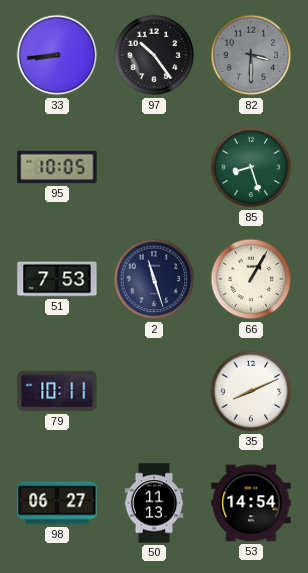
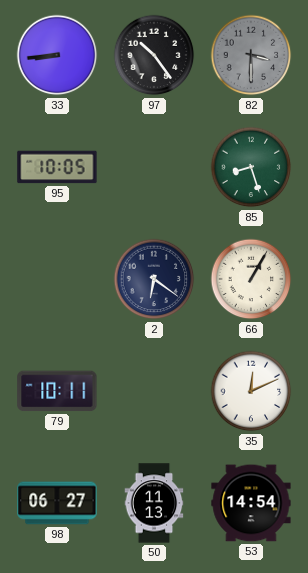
51: 7:53 -> none (57, 279)
2: 11:27 -> 6:21 (154, 279)
35: 8:11 -> 12:11 (251, 391)
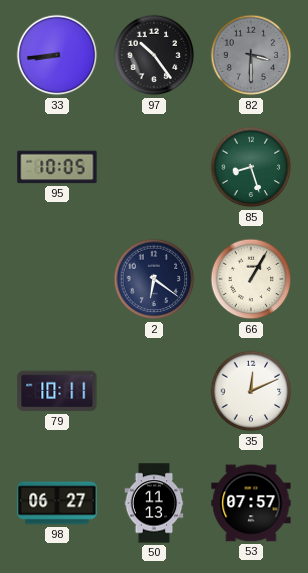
53: 14:54 -> 07:57 (251, 503)
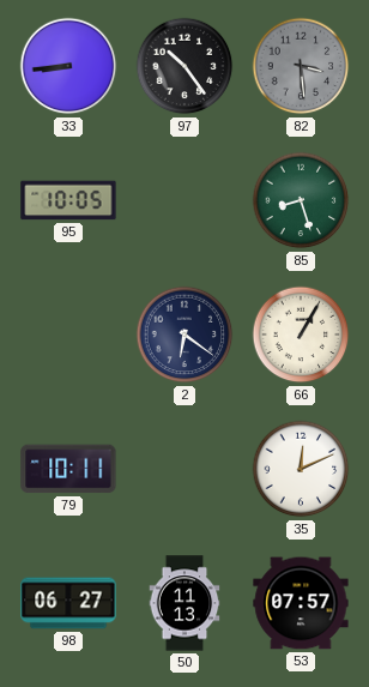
82: 3:30 -> 3:29 (301, 66)
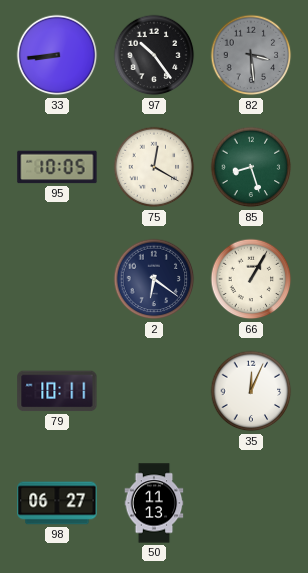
75: none -> 12:20 (154, 167)
35: 12:11 -> 12:04 (251, 391)
53: 07:57 -> none (301, 603)
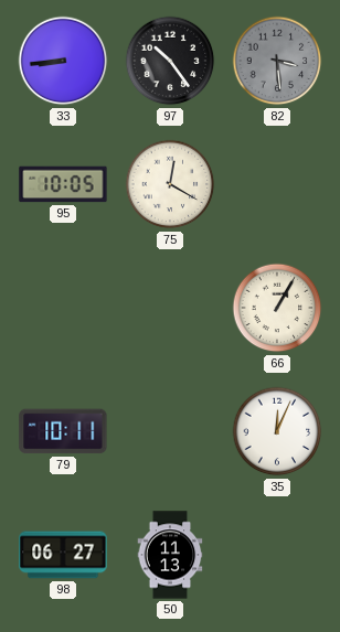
85: 8:27 -> none (251, 167)
2: 6:21 -> none (154, 279)
